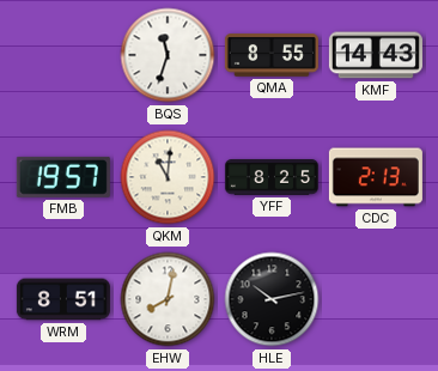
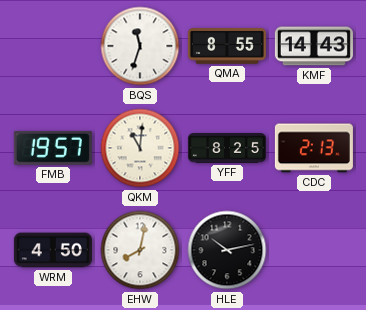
WRM: 8:51 -> 4:50 (53, 250)
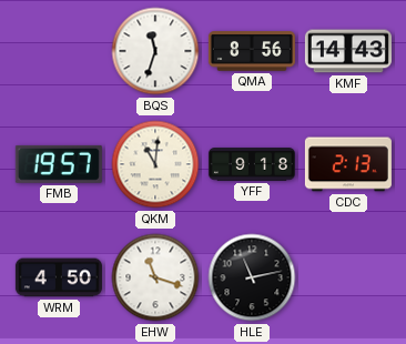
QMA: 8:55 -> 8:56 (252, 51)
YFF: 8:25 -> 9:18 (252, 164)
EHW: 8:02 -> 11:18 (155, 277)
HLE: 10:13 -> 11:13 (252, 277)
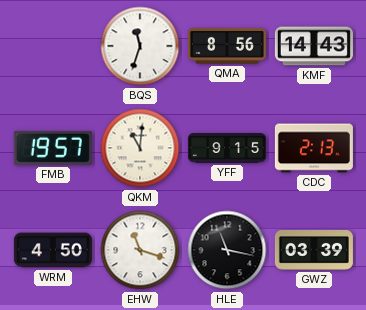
YFF: 9:18 -> 9:15 (227, 148)
HLE: 11:13 -> 11:17 (227, 250)
GWZ: none -> 03:39 (314, 250)
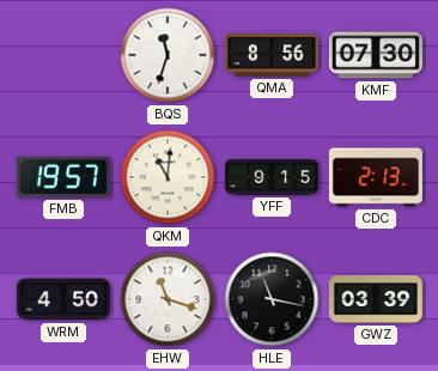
KMF: 14:43 -> 07:30 (376, 55)
